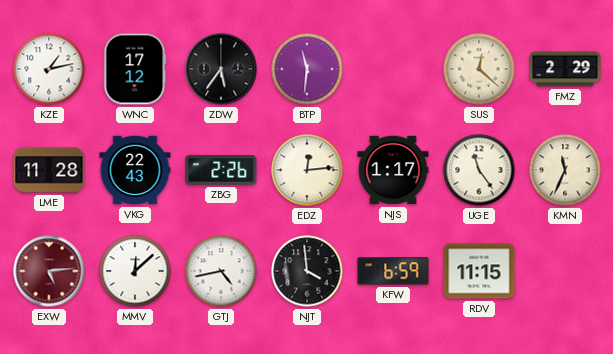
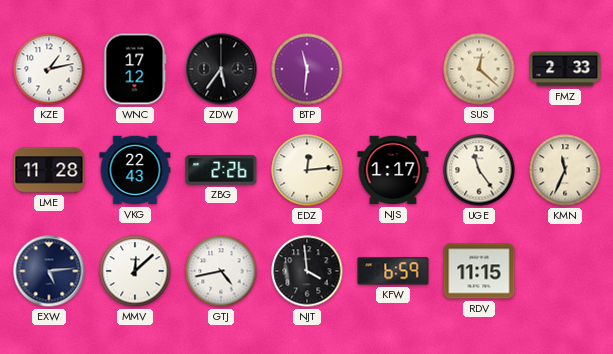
FMZ: 2:29 -> 2:33 (565, 69)
EXW dial: burgundy -> navy (49, 271)
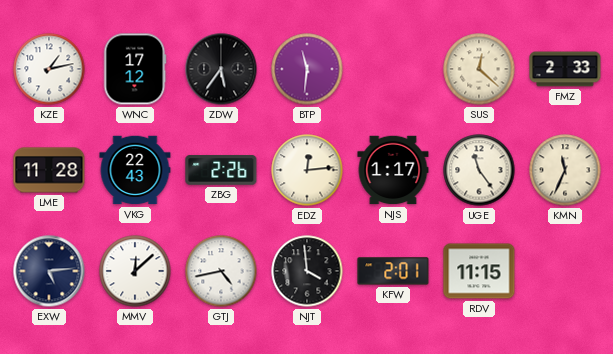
KFW: 6:59 -> 2:01 (393, 271)
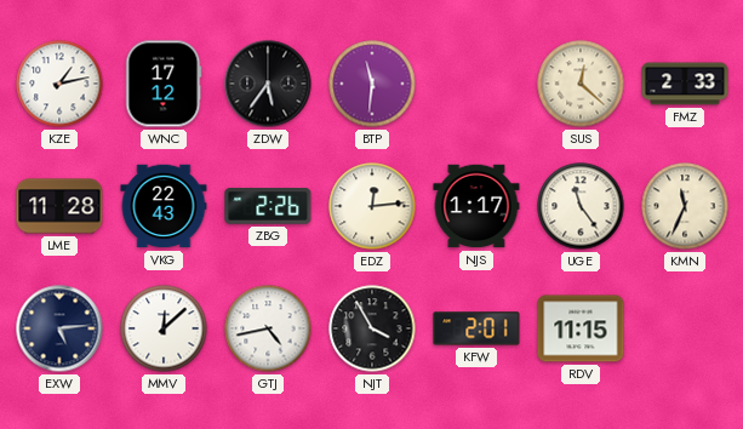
NJT: 3:59 -> 3:55 (372, 328)
